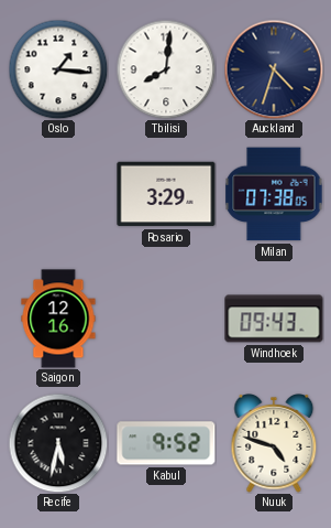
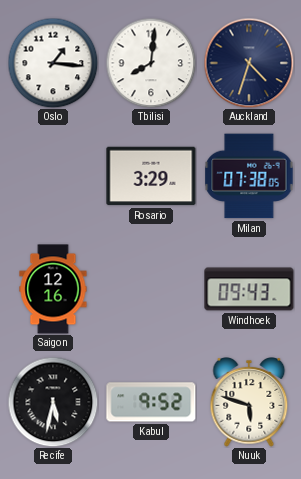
Nuuk: 4:48 -> 5:48 (249, 403)
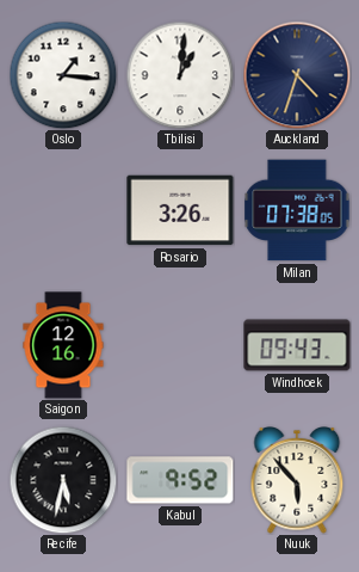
Tbilisi: 8:01 -> 1:01 (180, 75)
Rosario: 3:29 -> 3:26 (180, 210)
Nuuk: 5:48 -> 5:53 (297, 481)
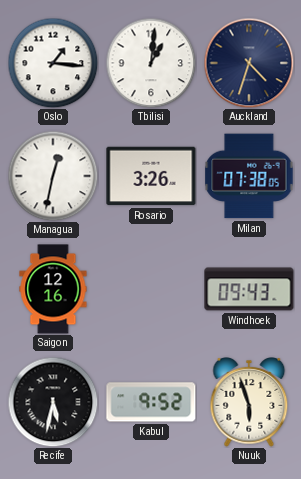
Managua: none -> 12:32 (53, 176)
Nuuk: 5:53 -> 5:57 (249, 403)
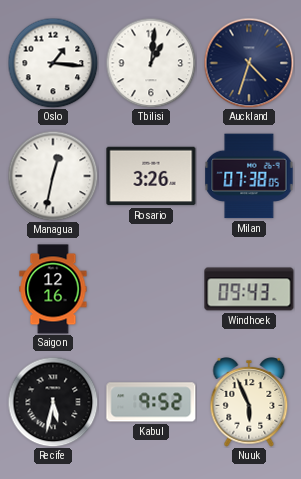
Nuuk: 5:57 -> 5:56 (249, 403)
